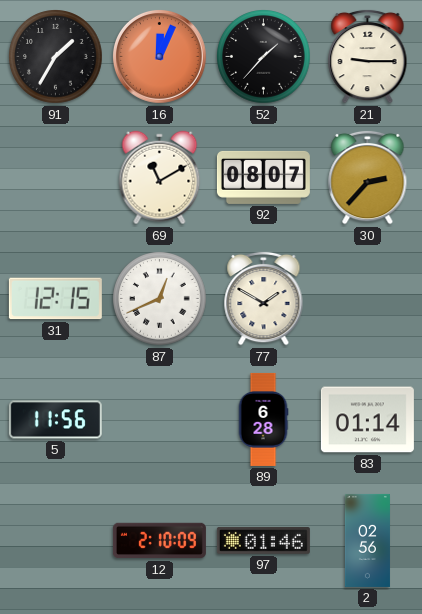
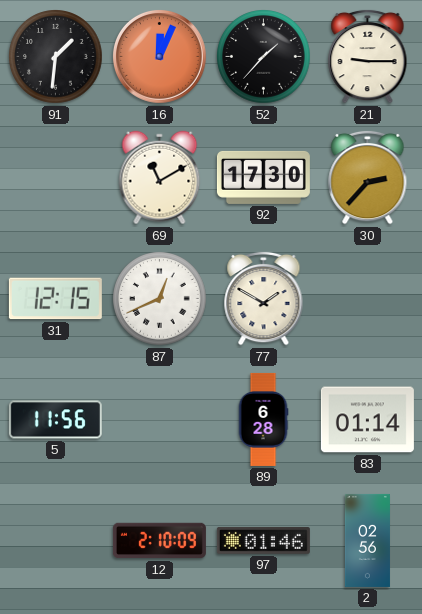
91: 1:35 -> 1:31 (56, 57)
92: 08:07 -> 17:30 (263, 177)
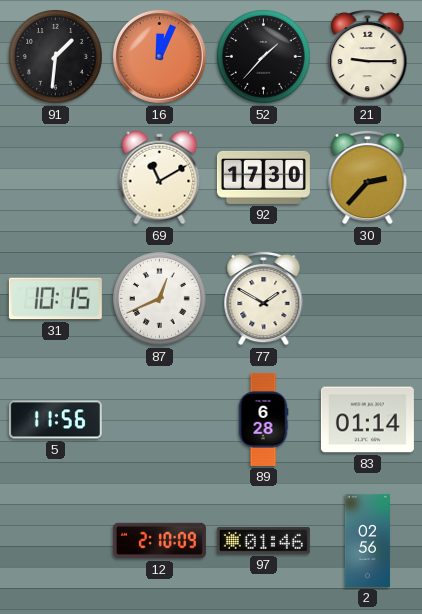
31: 12:15 -> 10:15 (55, 299)
